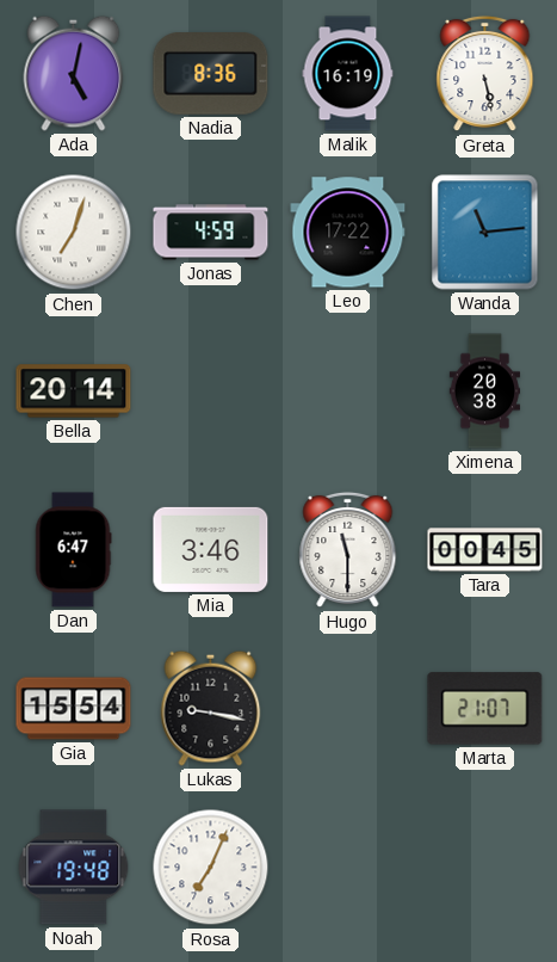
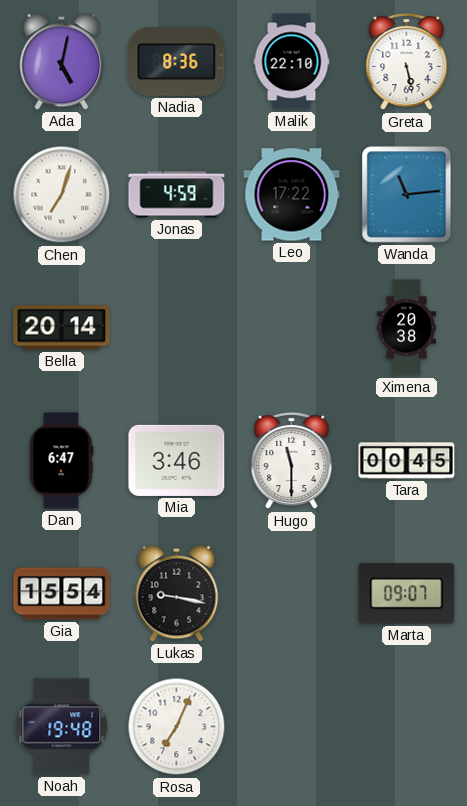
Malik: 16:19 -> 22:10 (292, 62)
Marta: 21:07 -> 09:07 (407, 594)
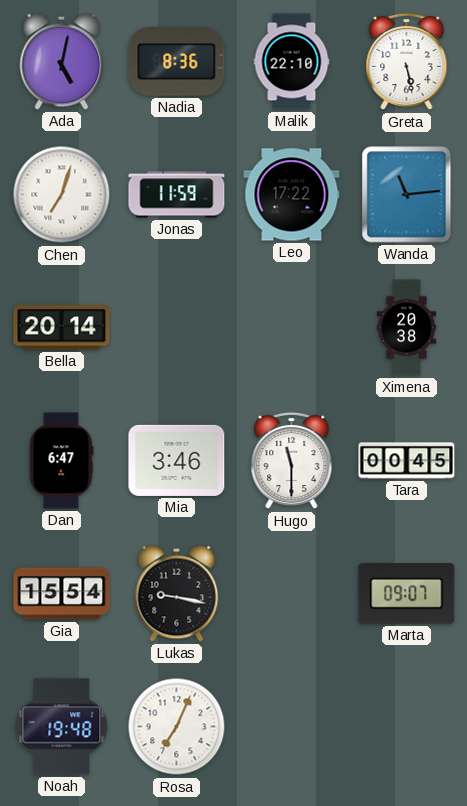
Jonas: 4:59 -> 11:59 (177, 195)
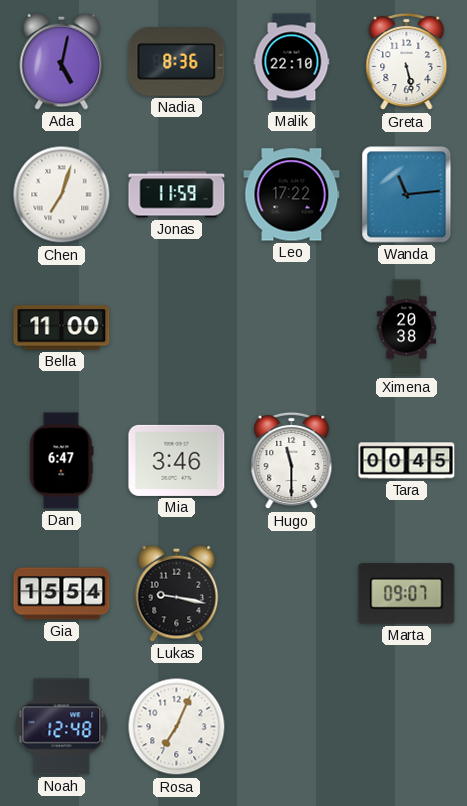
Bella: 20:14 -> 11:00 (62, 328)
Noah: 19:48 -> 12:48 (62, 727)
